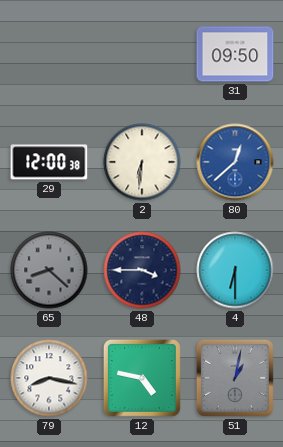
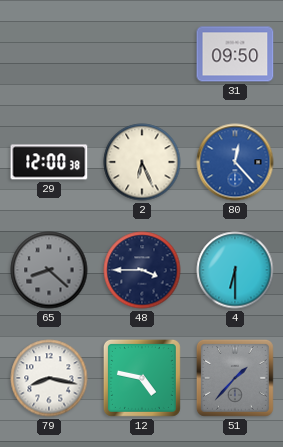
2: 6:31 -> 6:26 (142, 162)
80: 12:38 -> 12:23 (235, 162)
51: 1:02 -> 1:37 (235, 378)
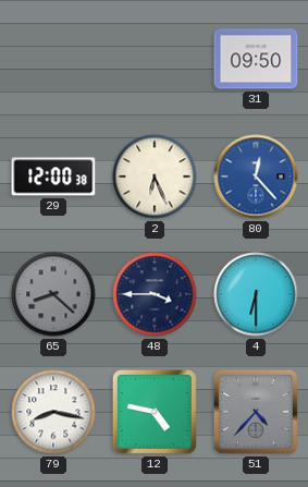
51: 1:37 -> 4:37 (256, 412)
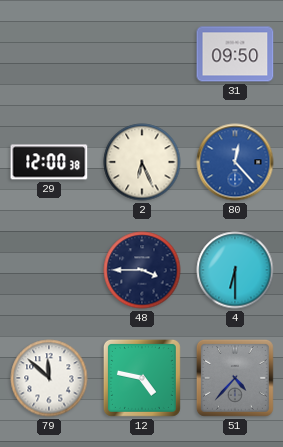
65: 8:22 -> none (53, 294)
79: 8:17 -> 11:52 (49, 378)
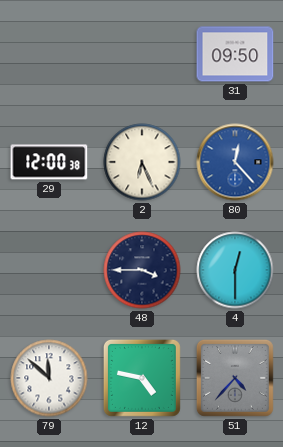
4: 6:30 -> 12:30 (235, 270)
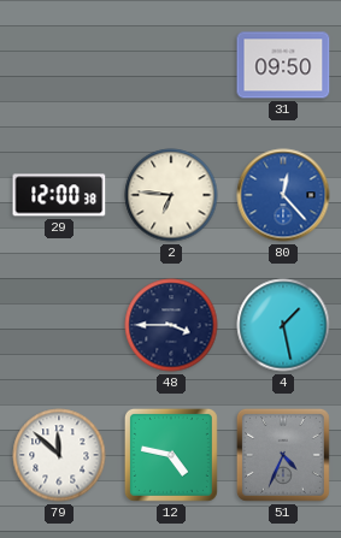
2: 6:26 -> 6:46 (171, 195)
4: 12:30 -> 1:28 (283, 325)
51: 4:37 -> 4:34 (283, 455)
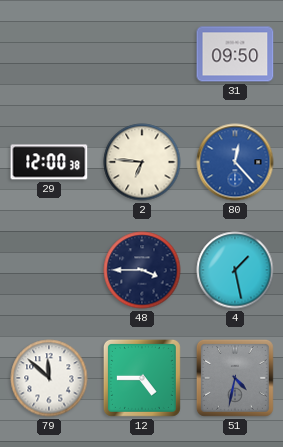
12: 4:47 -> 4:45 (142, 378)
51: 4:34 -> 4:32 (235, 378)
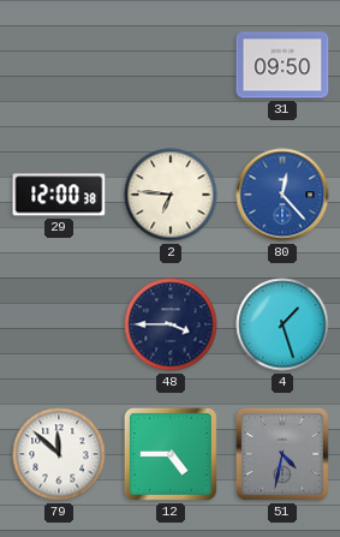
4: 1:28 -> 1:27 (282, 324)
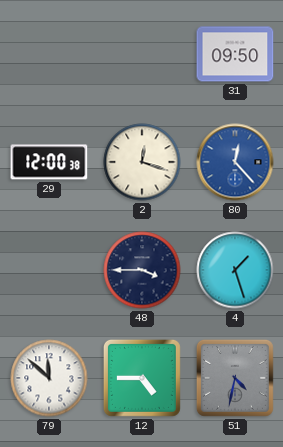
2: 6:46 -> 12:18 (142, 162)
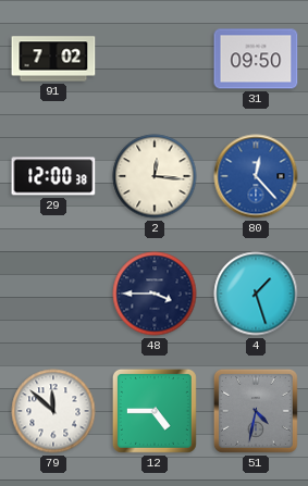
91: none -> 7:02 (53, 59)
2: 12:18 -> 12:16 (155, 176)
